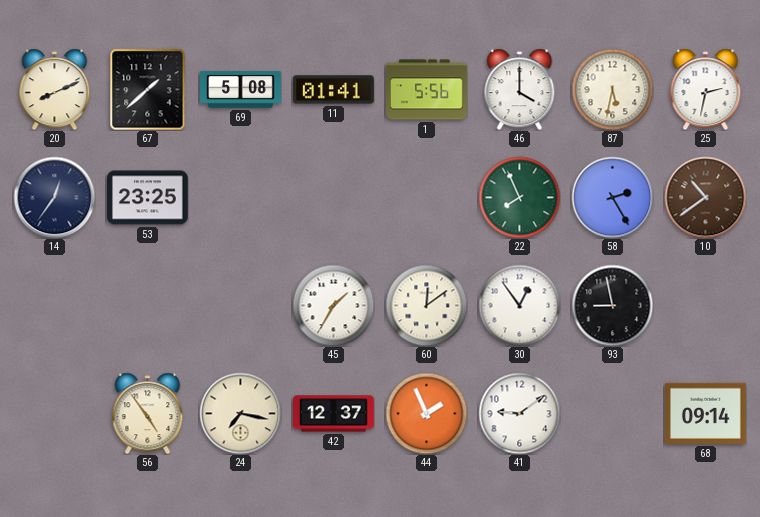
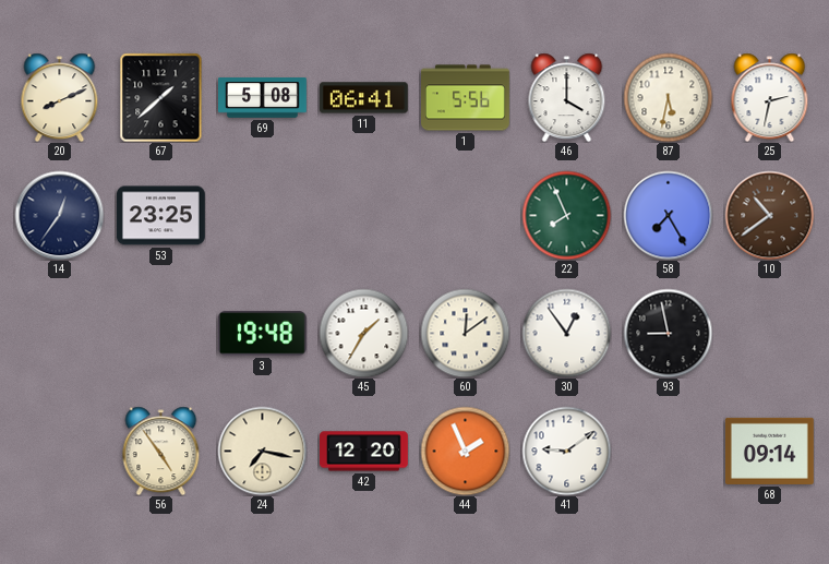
11: 01:41 -> 06:41 (364, 98)
58: 2:25 -> 7:25 (668, 215)
3: none -> 19:48 (262, 334)
42: 12:37 -> 12:20 (364, 452)
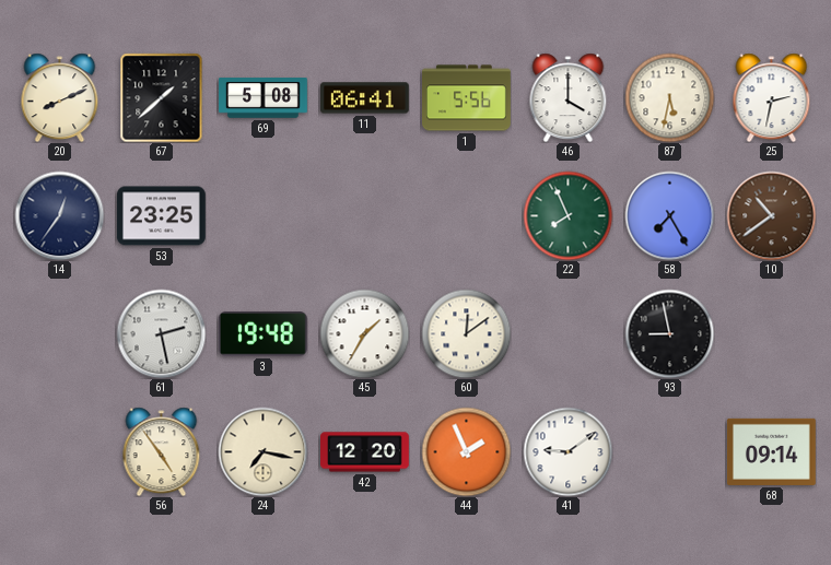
61: none -> 2:28 (161, 333)
30: 12:54 -> none (566, 333)
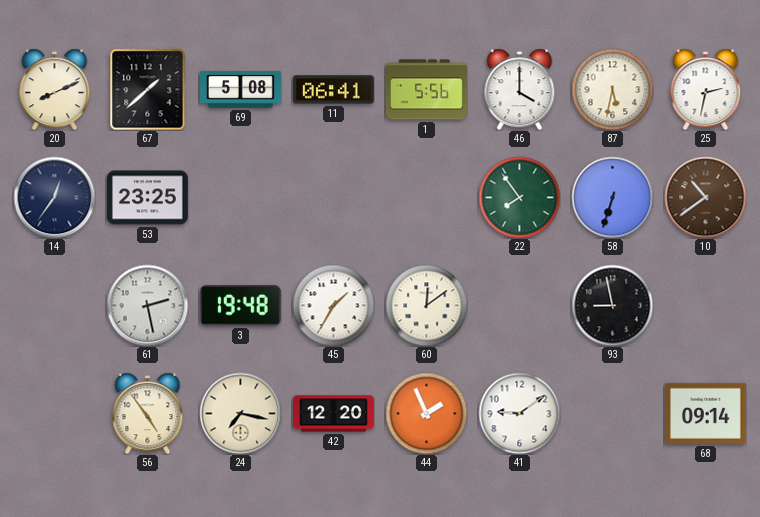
22: 7:56 -> 7:54 (519, 197)
58: 7:25 -> 6:33 (612, 197)
